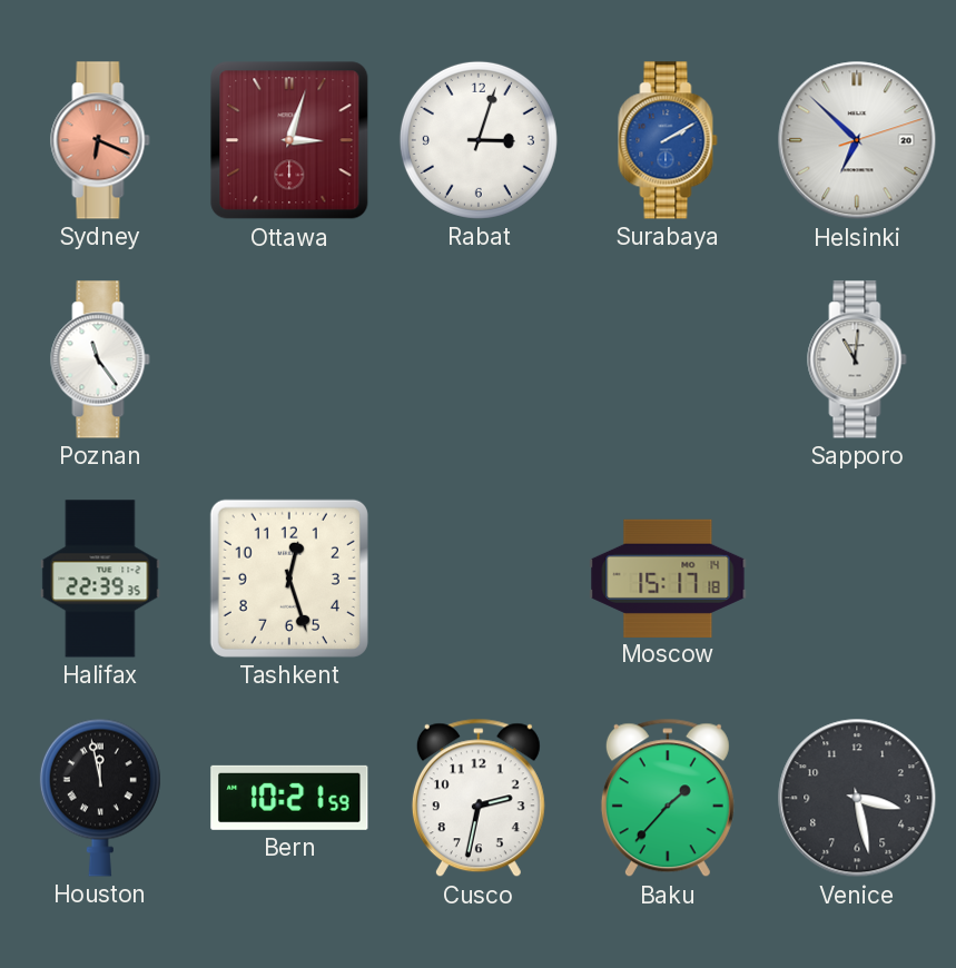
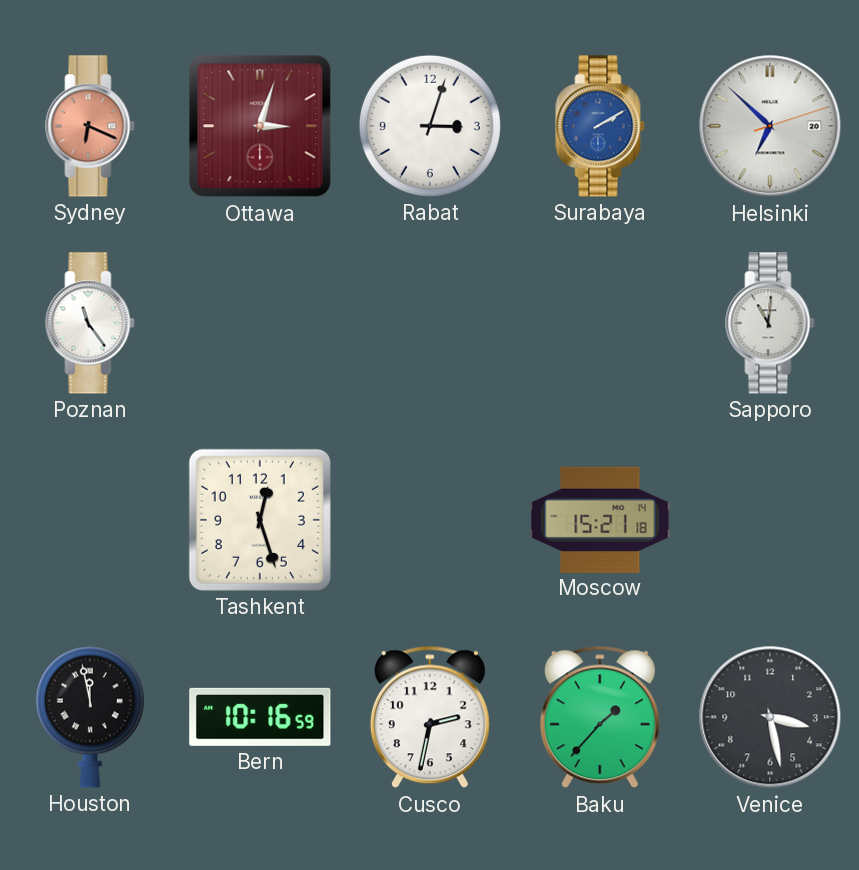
Halifax: 22:39 -> none (100, 579)
Moscow: 15:17 -> 15:21 (600, 519)
Bern: 10:21 -> 10:16 (260, 717)
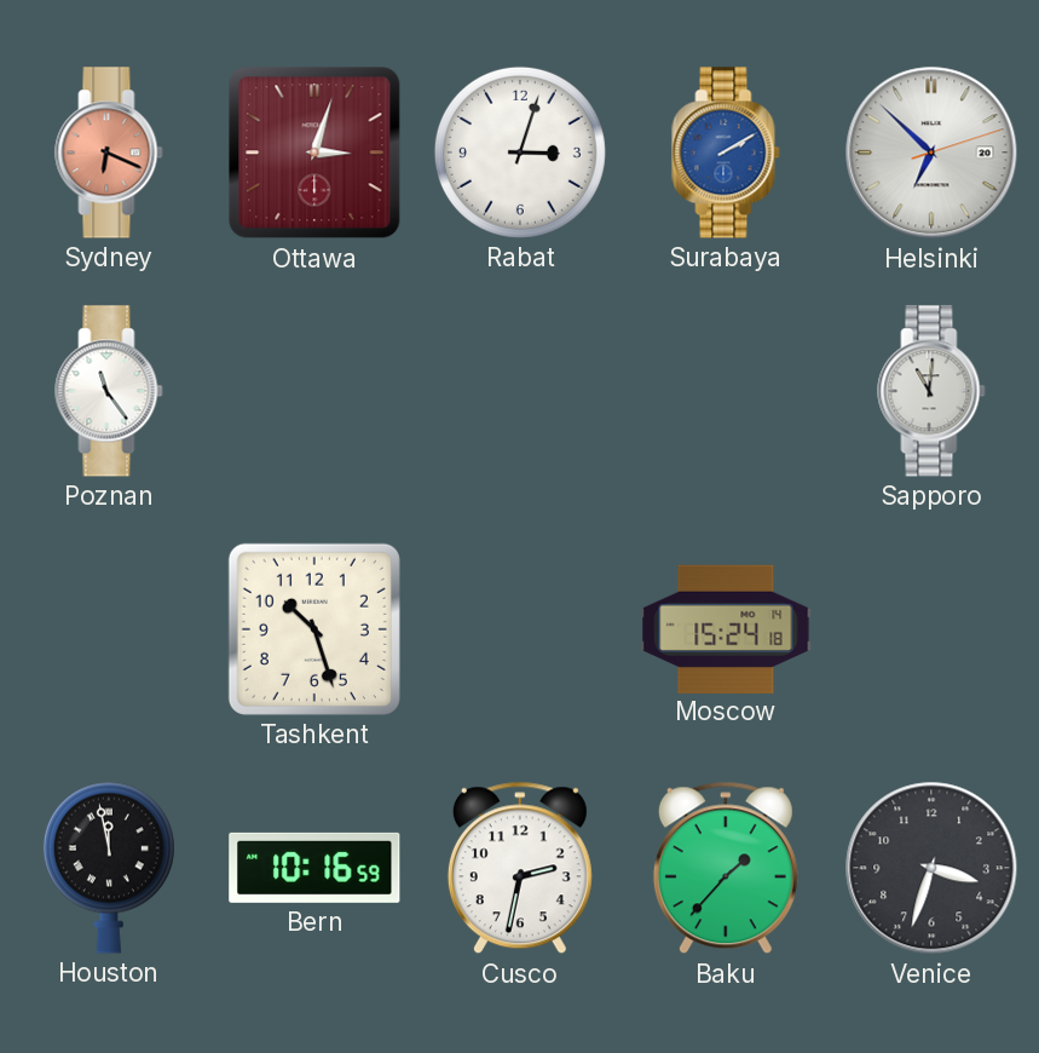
Tashkent: 12:27 -> 10:27 (314, 629)
Moscow: 15:21 -> 15:24 (726, 628)
Venice: 3:28 -> 3:33 (931, 868)
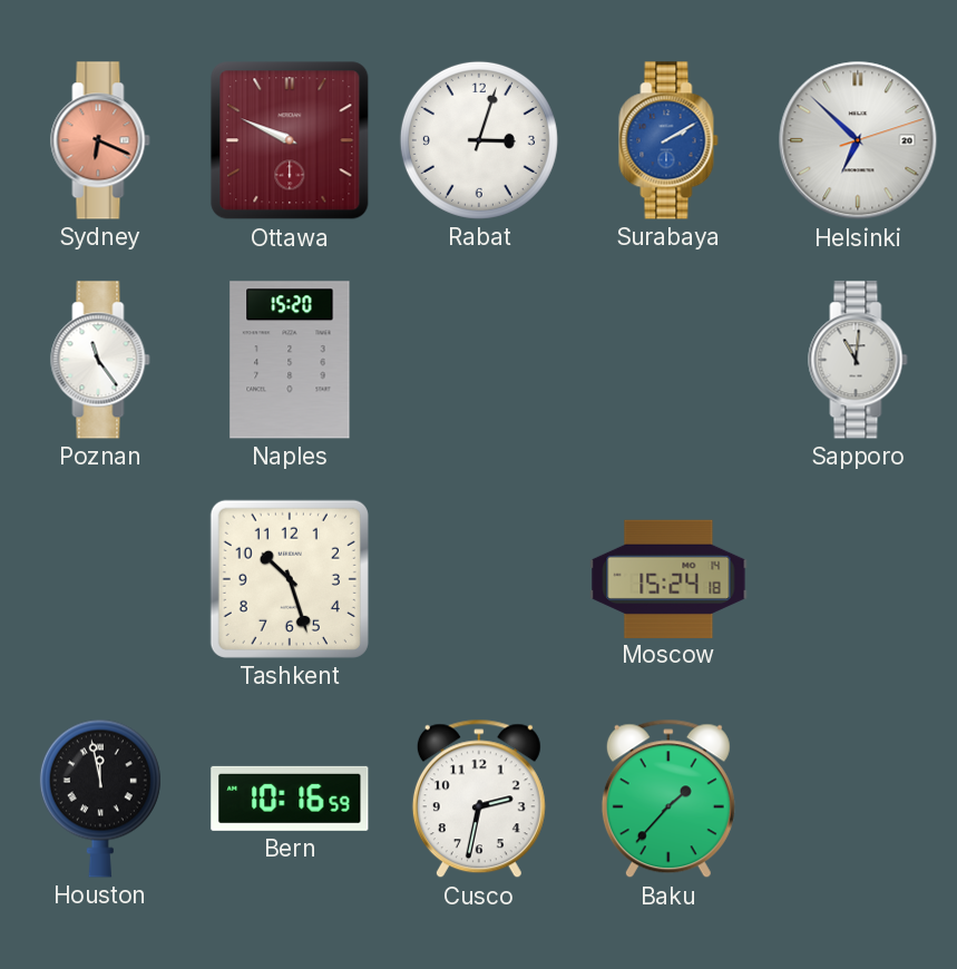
Ottawa: 3:03 -> 9:49 (290, 140)
Naples: none -> 15:20 (290, 360)
Venice: 3:33 -> none (931, 868)
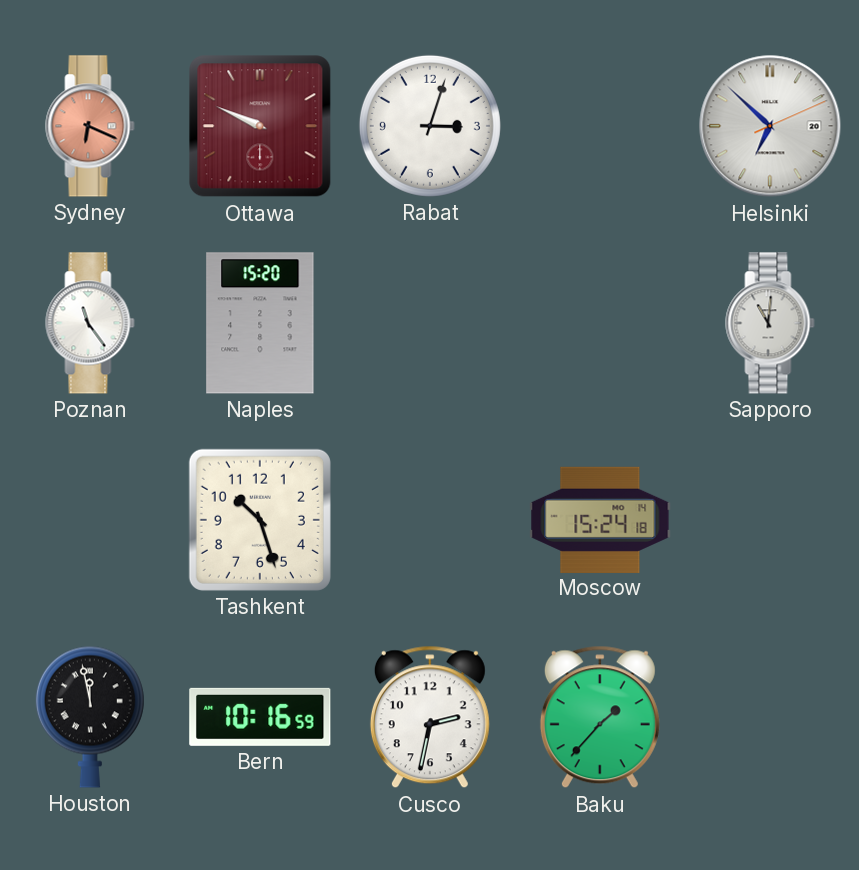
Surabaya: 2:10 -> none (668, 140)
Helsinki: 6:52:12 -> 6:52:11 (770, 126)
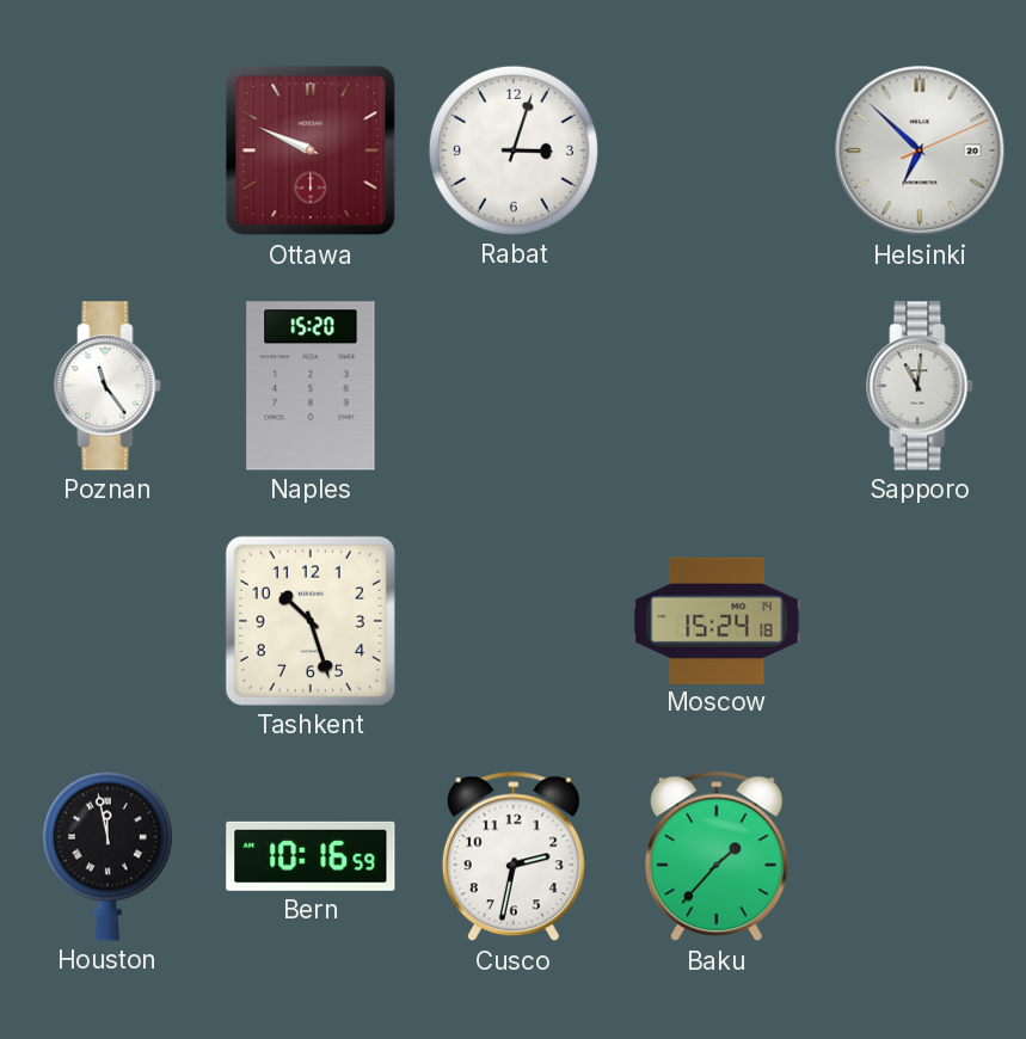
Sydney: 6:19 -> none (90, 126)
